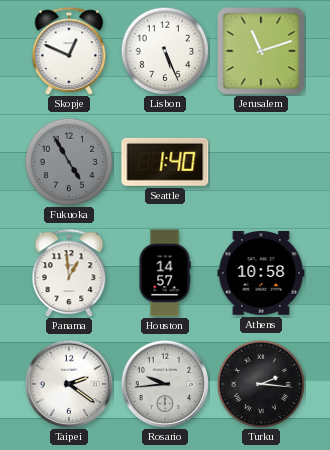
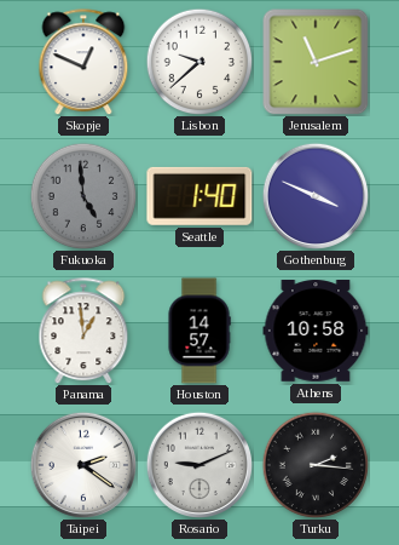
Lisbon: 5:26 -> 9:38 (199, 62)
Fukuoka: 4:55 -> 4:59 (83, 196)
Gothenburg: none -> 3:49 (316, 196)
Rosario: 9:44 -> 9:11 (199, 465)
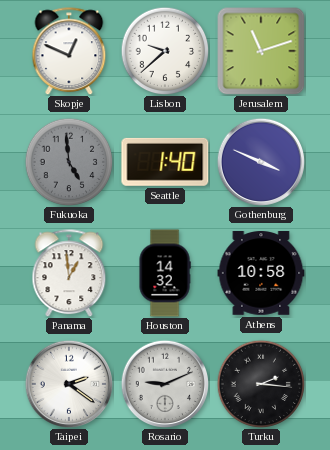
Houston: 14:57 -> 14:32 (165, 273)
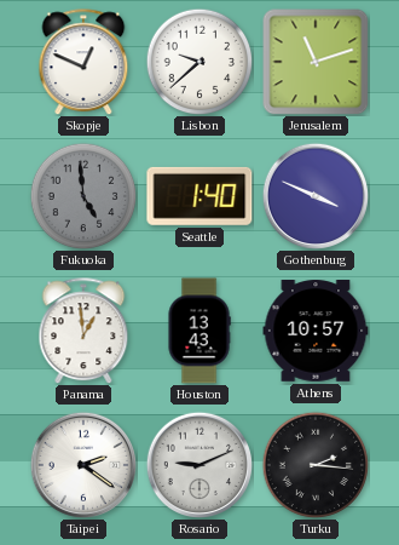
Houston: 14:32 -> 13:43 (199, 331)
Athens: 10:58 -> 10:57 (316, 331)
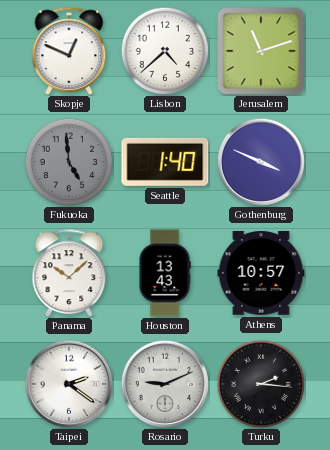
Lisbon: 9:38 -> 4:38 (165, 51)
Panama: 12:59 -> 10:08 (69, 273)
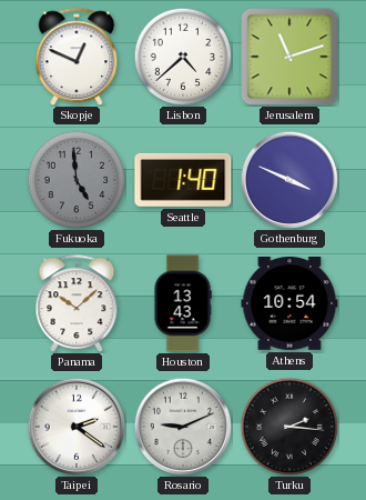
Athens: 10:57 -> 10:54 (289, 303)
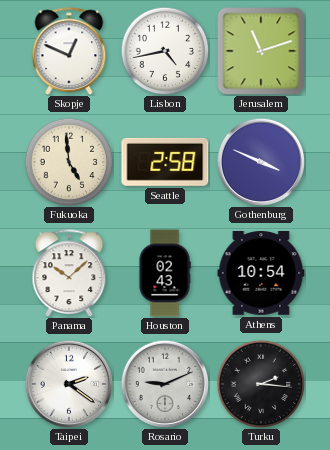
Lisbon: 4:38 -> 4:43 (165, 51)
Fukuoka dial: grey -> cream (69, 162)
Seattle: 1:40 -> 2:58 (165, 162)
Houston: 13:43 -> 02:43 (165, 273)
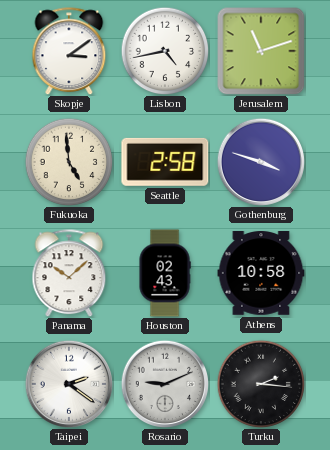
Skopje: 12:49 -> 3:09 (69, 51)
Gothenburg: 3:49 -> 3:48 (261, 162)
Athens: 10:54 -> 10:58 (261, 273)
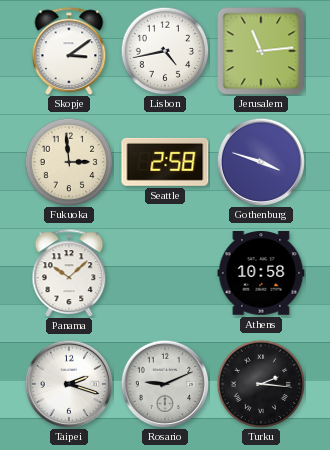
Jerusalem: 11:12 -> 11:14 (261, 51)
Fukuoka: 4:59 -> 2:59 (69, 162)
Houston: 02:43 -> none (165, 273)
Taipei: 2:21 -> 2:18 (69, 384)
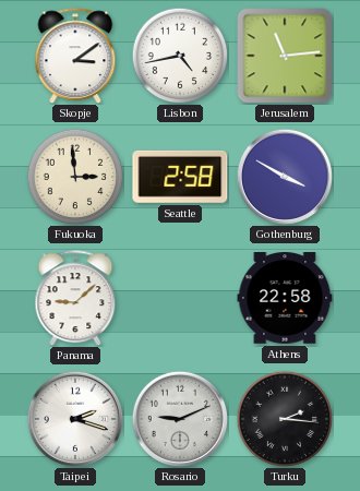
Gothenburg: 3:48 -> 3:50 (285, 177)
Panama: 10:08 -> 9:08 (75, 298)
Athens: 10:58 -> 22:58 (285, 298)
